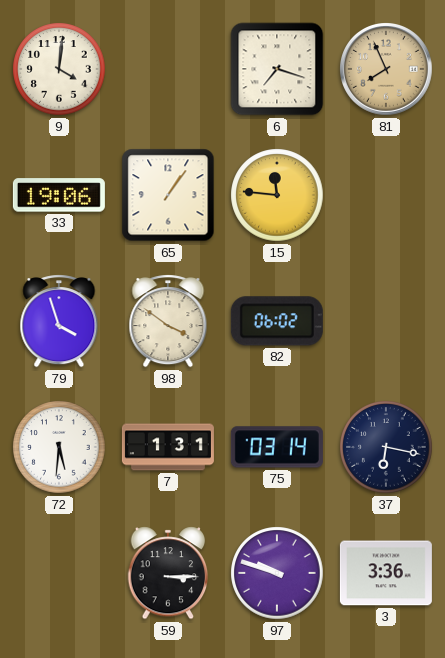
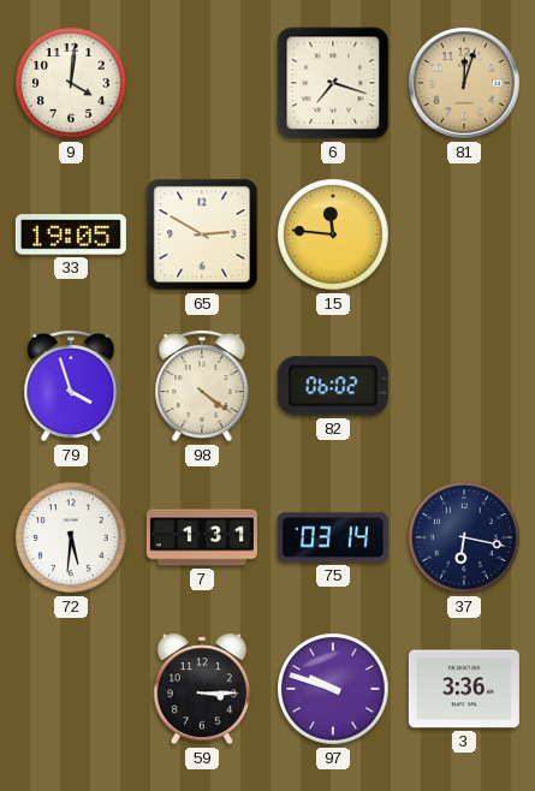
81: 7:56 -> 12:03 (465, 84)
33: 19:06 -> 19:05 (71, 234)
65: 1:06 -> 2:50 (202, 234)
98: 3:51 -> 4:21 (202, 386)
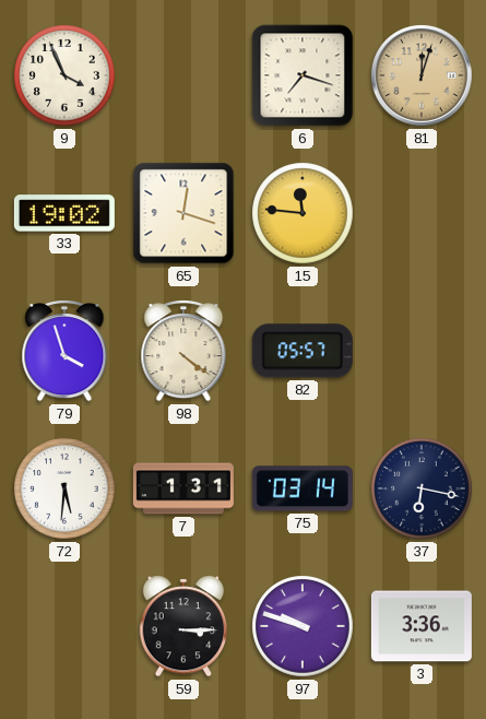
9: 4:01 -> 3:56 (64, 75)
33: 19:05 -> 19:02 (64, 213)
65: 2:50 -> 12:18 (183, 213)
82: 06:02 -> 05:57 (303, 351)
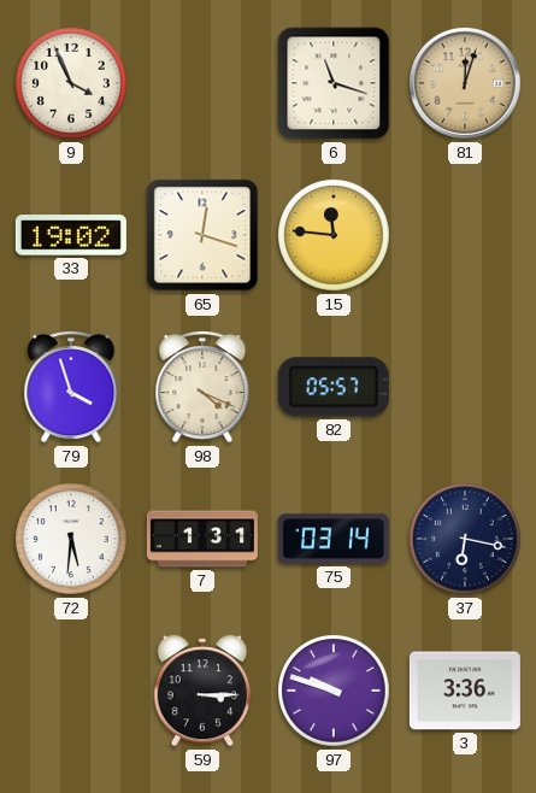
6: 7:18 -> 11:18 (334, 83)
98: 4:21 -> 4:19 (202, 387)
